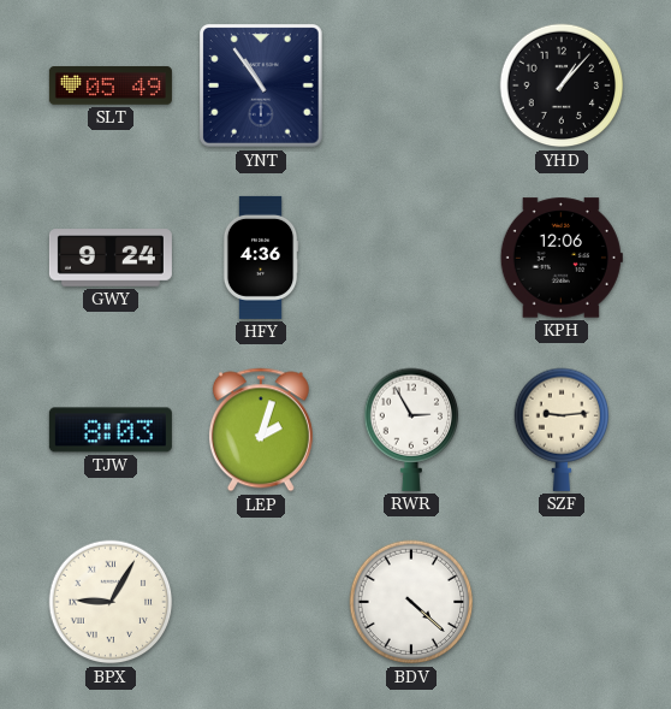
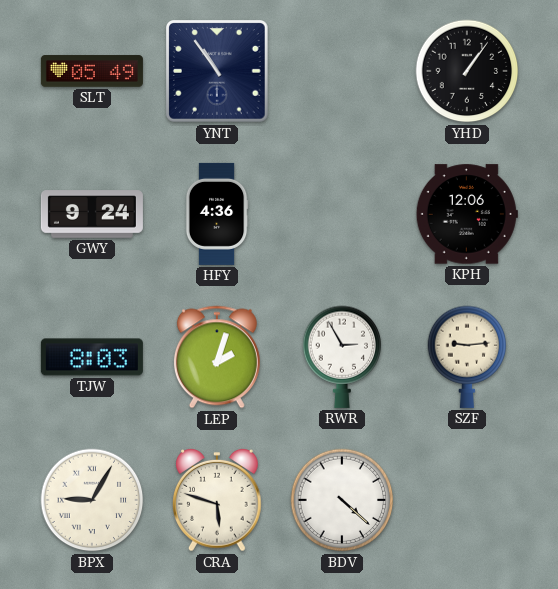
YHD: 1:07 -> 1:06 (467, 71)
CRA: none -> 5:48 (218, 500)
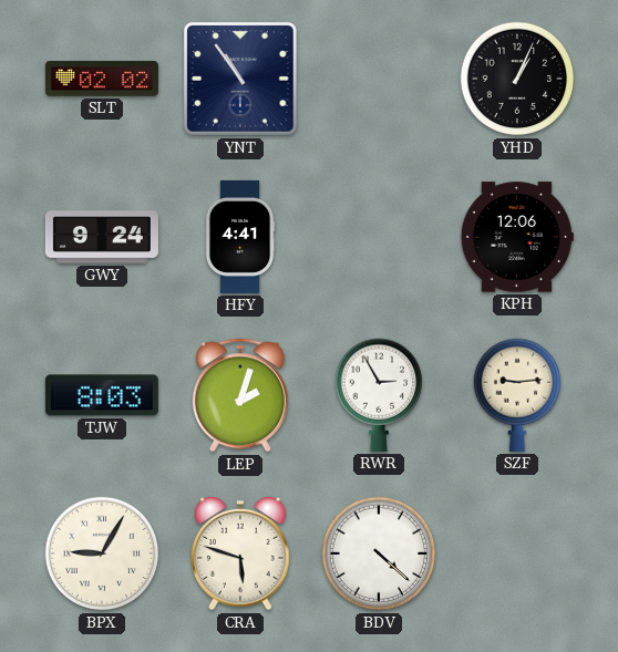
SLT: 05:49 -> 02:02 (102, 79)
YHD: 1:06 -> 1:04 (517, 79)
HFY: 4:36 -> 4:41 (240, 237)
